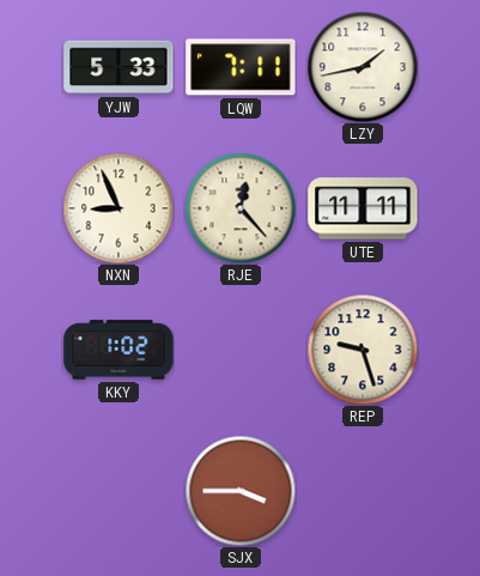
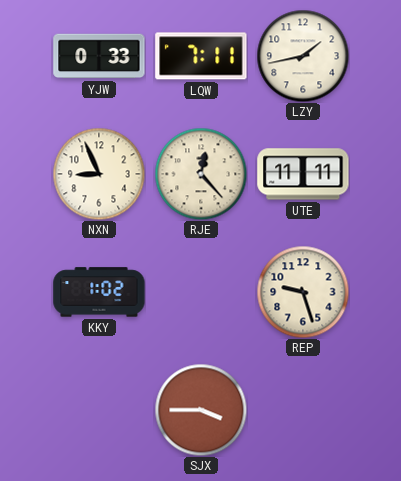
YJW: 5:33 -> 0:33 (99, 56)
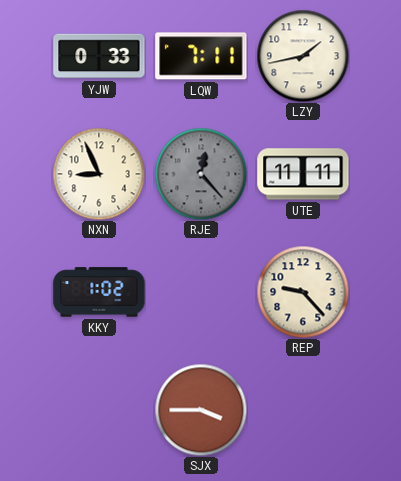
RJE dial: cream -> grey (201, 174)
REP: 9:27 -> 9:23 (303, 292)
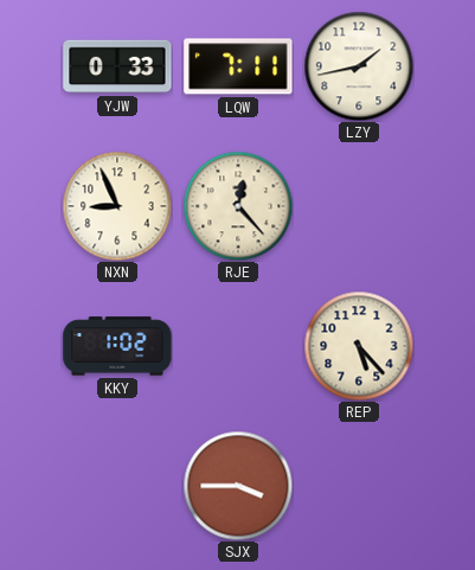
RJE dial: grey -> cream (238, 206)
UTE: 11:11 -> none (303, 174)
REP: 9:23 -> 5:23 (359, 346)
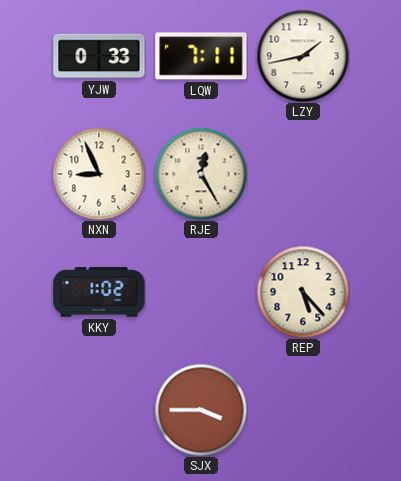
RJE: 12:23 -> 12:25 (201, 174)
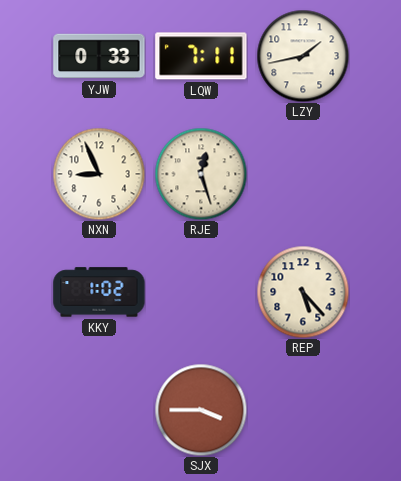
RJE: 12:25 -> 12:27 (201, 174)
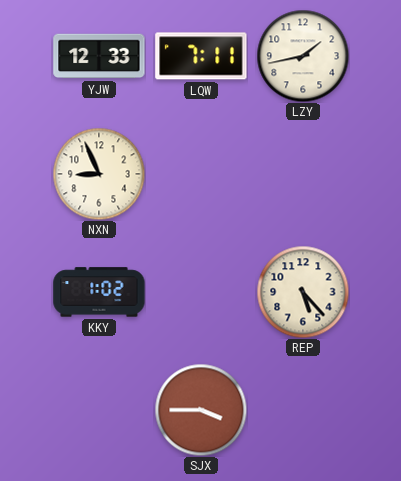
YJW: 0:33 -> 12:33 (99, 56)
RJE: 12:27 -> none (201, 174)
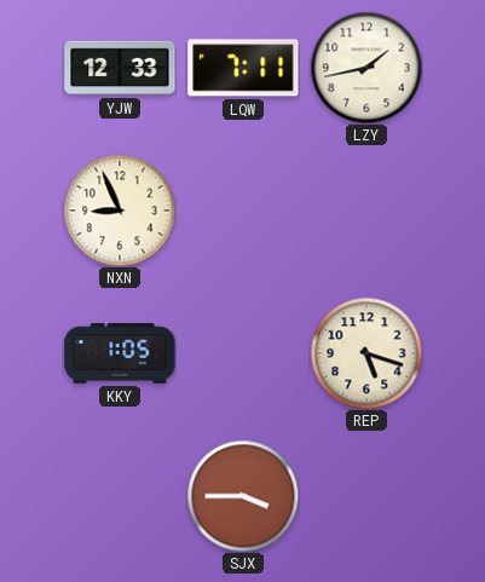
KKY: 1:02 -> 1:05 (120, 353)
REP: 5:23 -> 5:18 (366, 353)
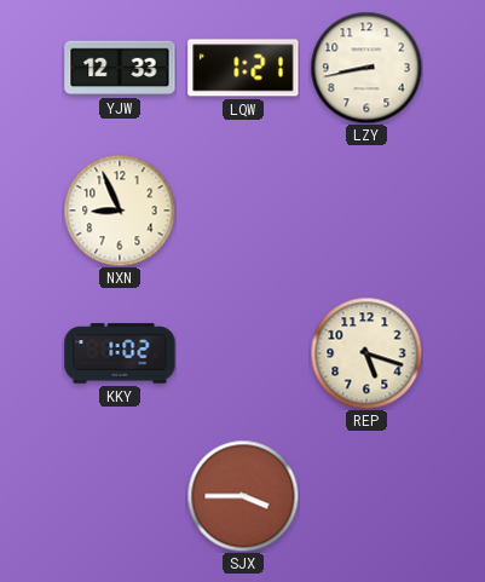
LQW: 7:11 -> 1:21 (243, 68)
LZY: 1:43 -> 8:43 (366, 68)
KKY: 1:05 -> 1:02 (120, 353)
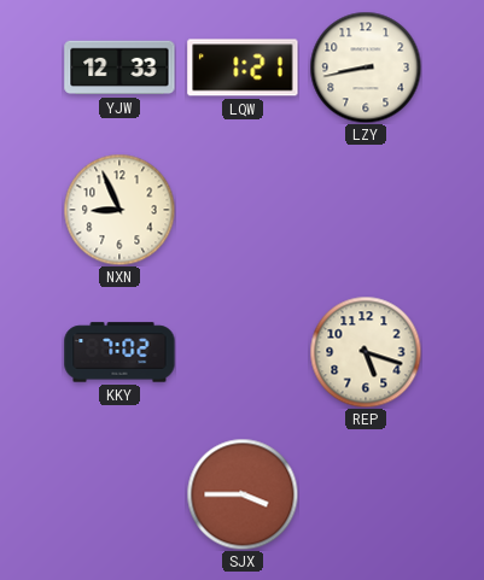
KKY: 1:02 -> 7:02 (119, 352)
